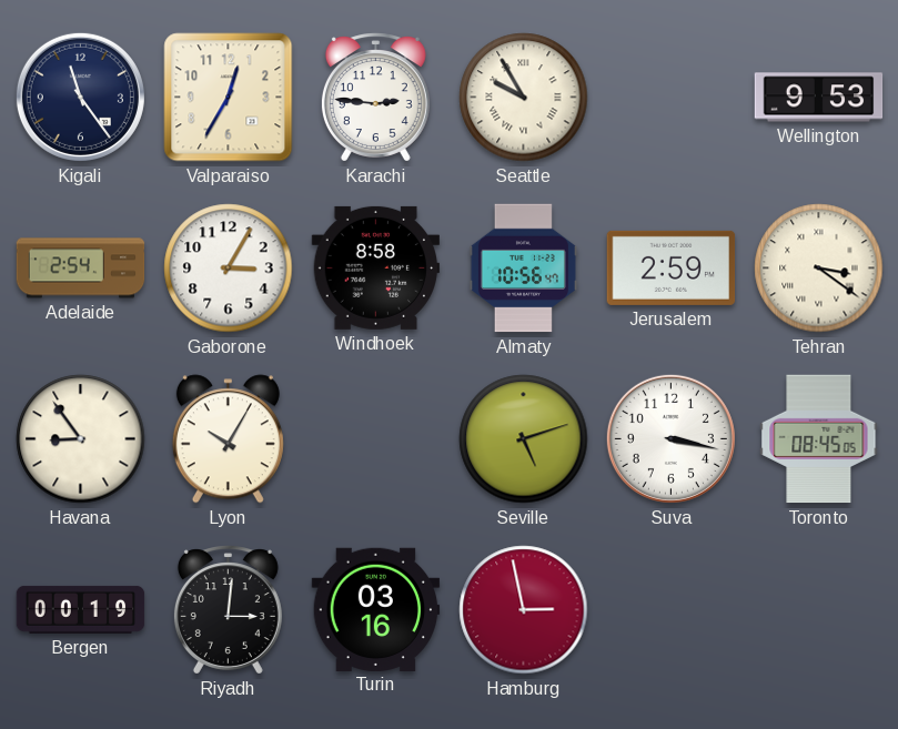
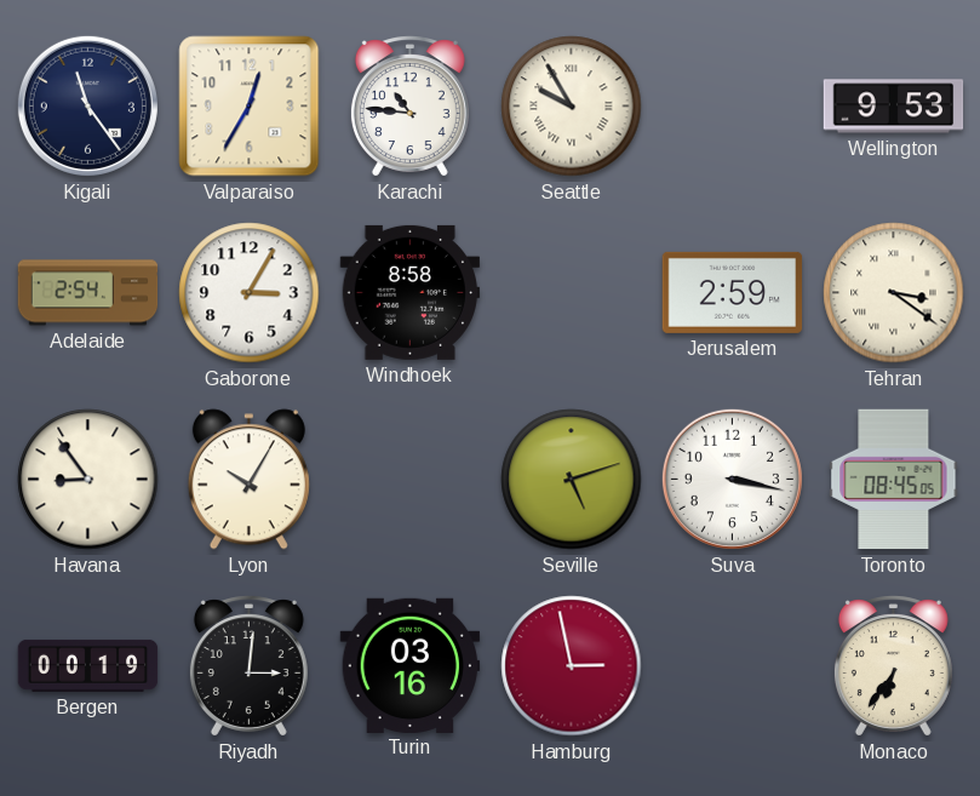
Karachi: 2:46 -> 10:46 (409, 107)
Almaty: 10:56 -> none (523, 269)
Monaco: none -> 6:36 (893, 666)
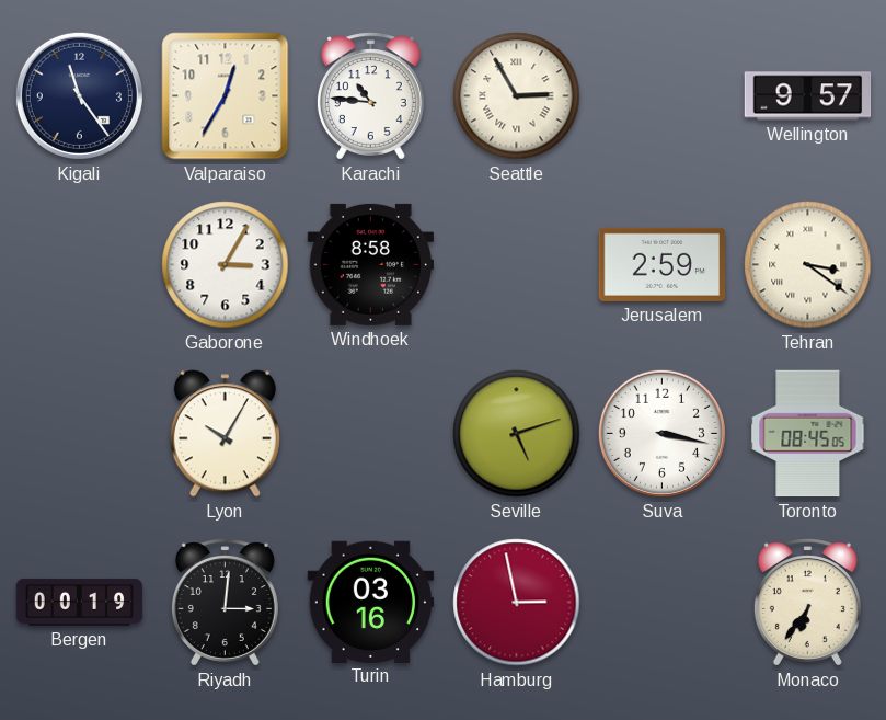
Seattle: 9:55 -> 2:55 (517, 96)
Wellington: 9:53 -> 9:57 (808, 96)
Adelaide: 2:54 -> none (88, 293)
Havana: 8:54 -> none (88, 480)
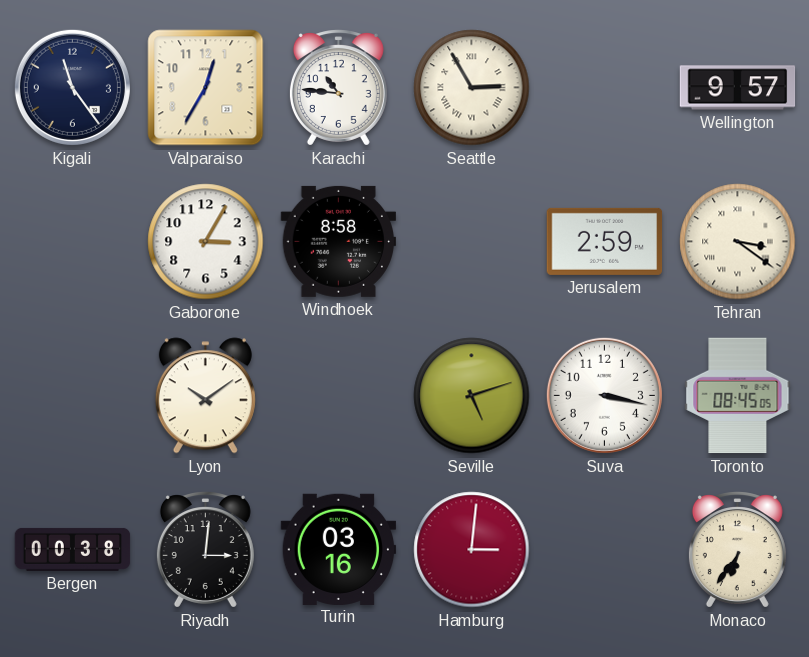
Lyon: 10:05 -> 10:09 (205, 396)
Bergen: 00:19 -> 00:38 (73, 549)
Hamburg: 2:58 -> 3:01 (472, 550)
